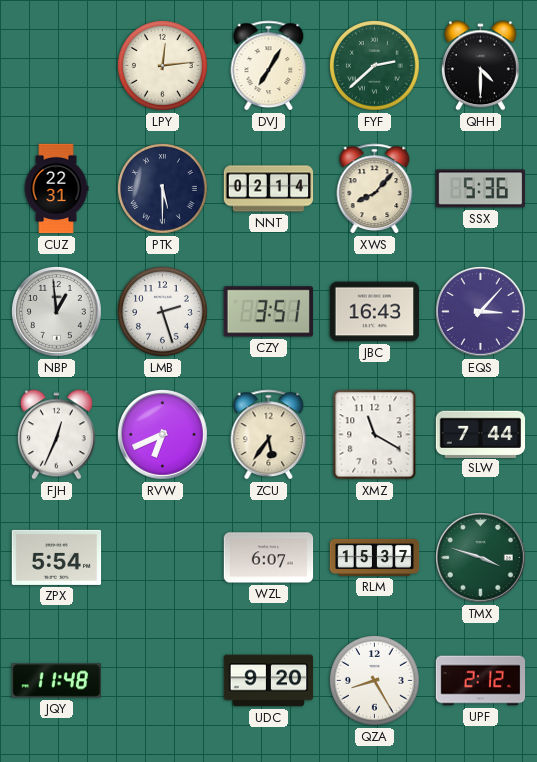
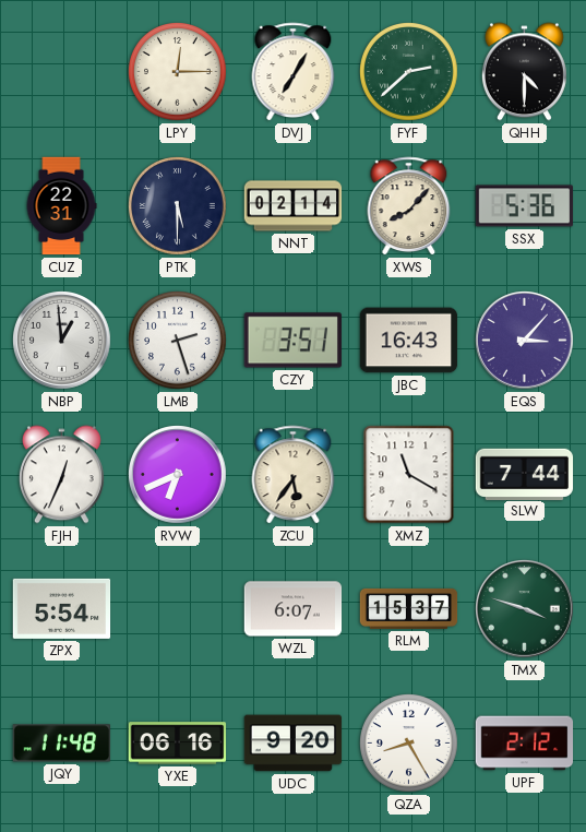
LPY: 12:14 -> 12:15 (178, 72)
YXE: none -> 06:16 (178, 744)
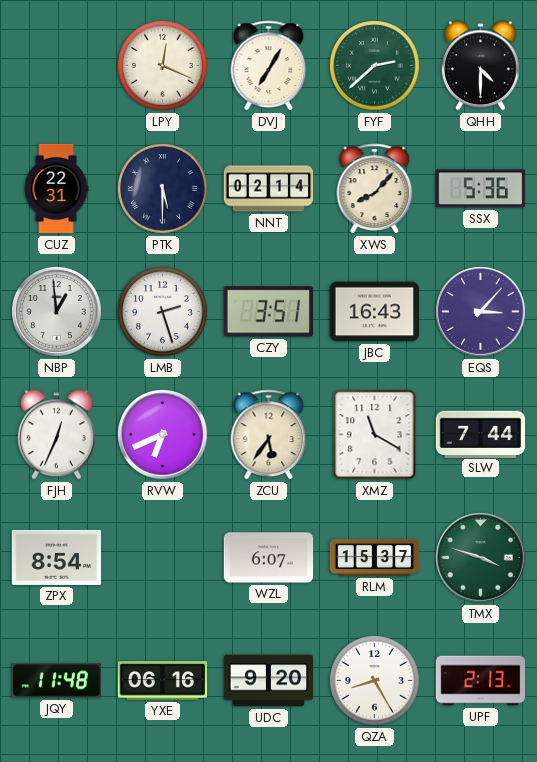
LPY: 12:15 -> 12:19 (163, 66)
ZPX: 5:54 -> 8:54 (57, 557)
UPF: 2:12 -> 2:13 (481, 681)
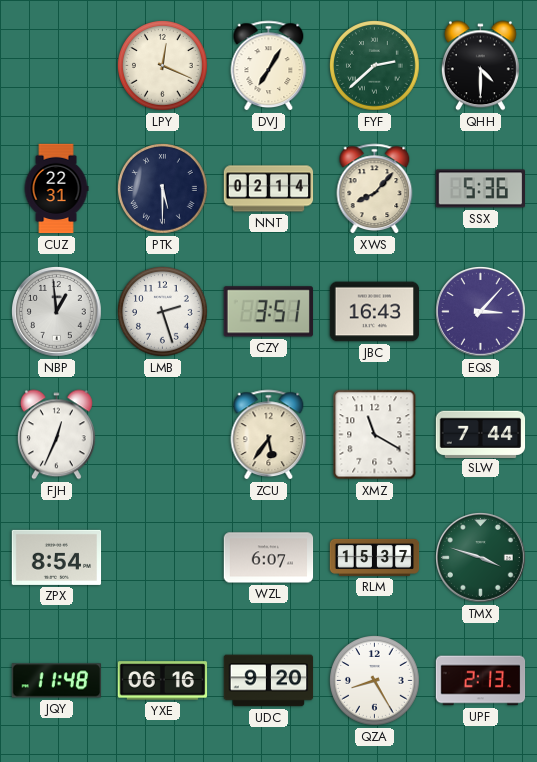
RVW: 6:41 -> none (163, 435)
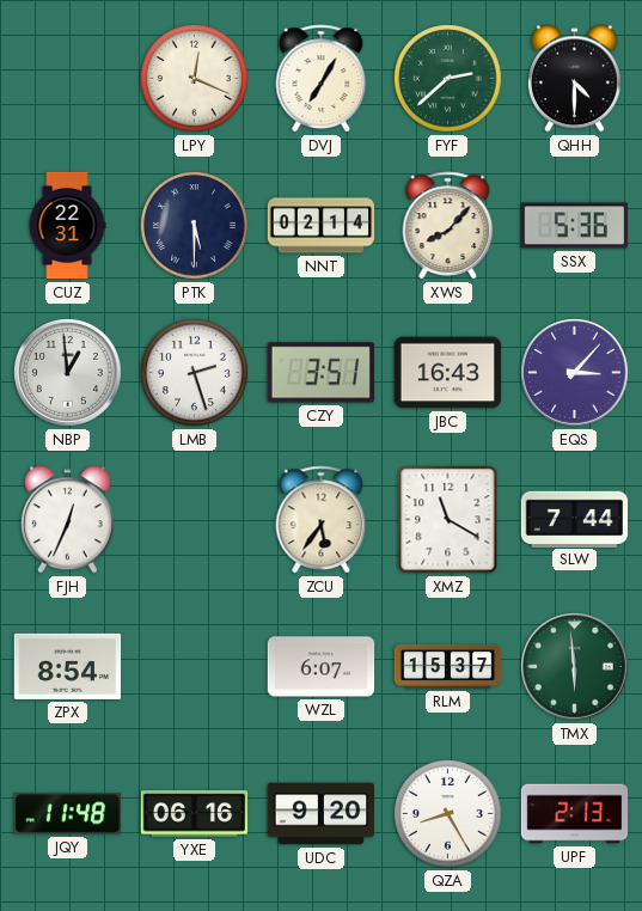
TMX: 3:48 -> 5:59 (575, 667)
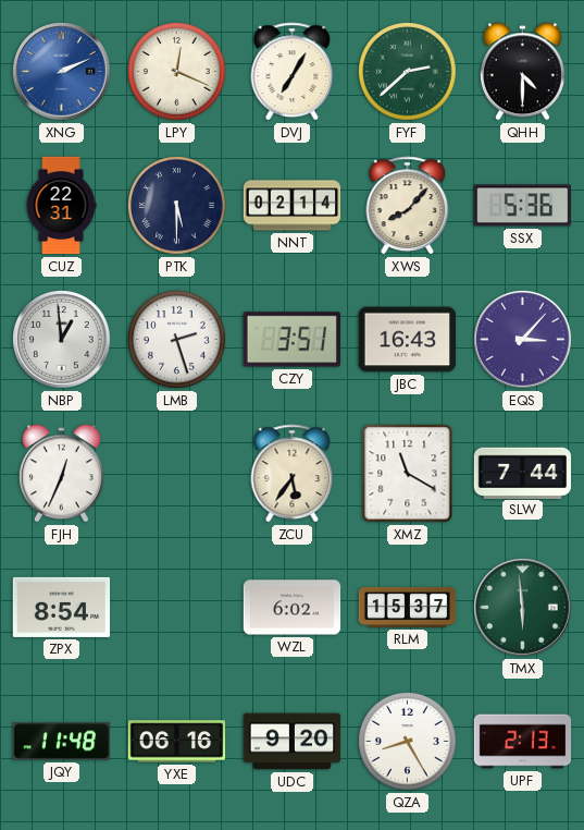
XNG: none -> 2:11 (62, 72)
WZL: 6:07 -> 6:02 (293, 608)
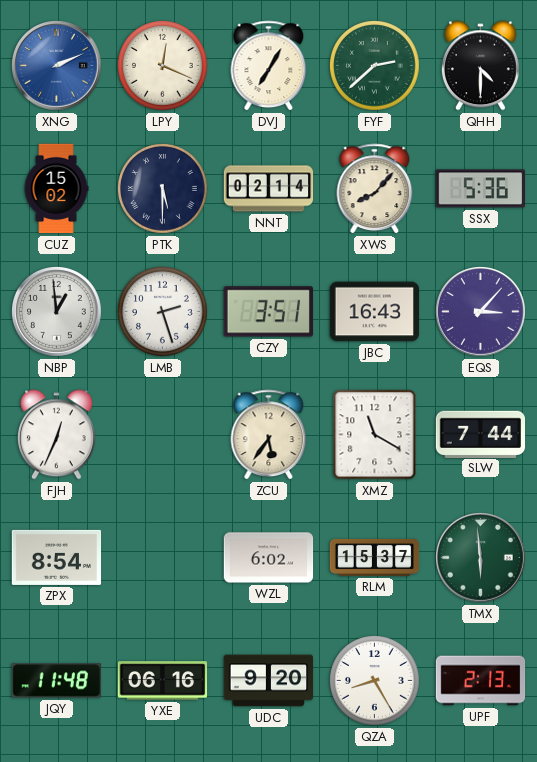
CUZ: 22:31 -> 15:02 (56, 189)
